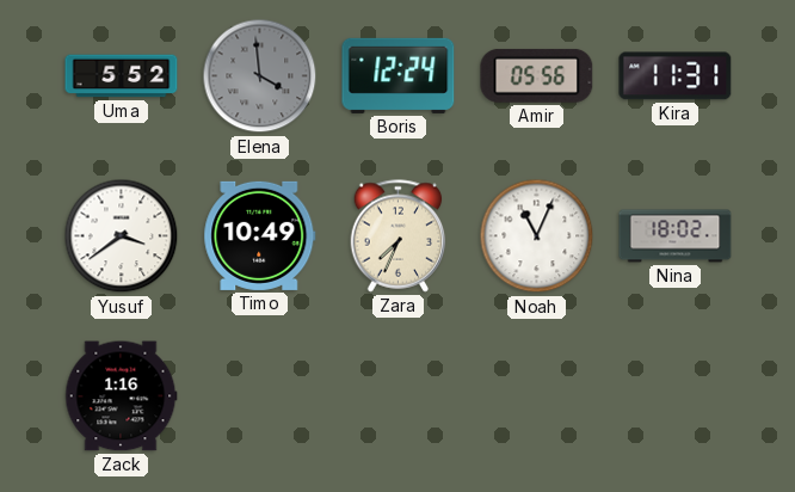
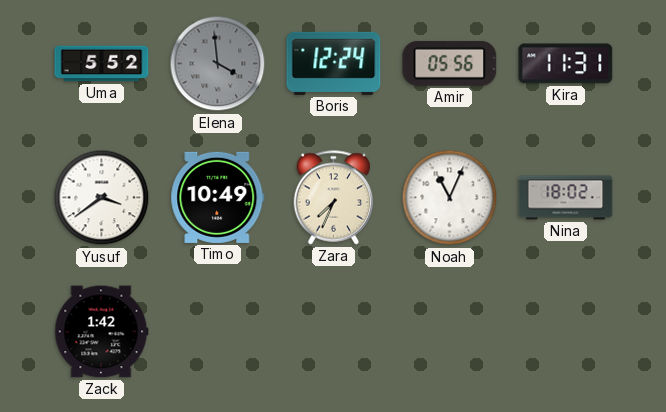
Zack: 1:16 -> 1:42 (101, 332)
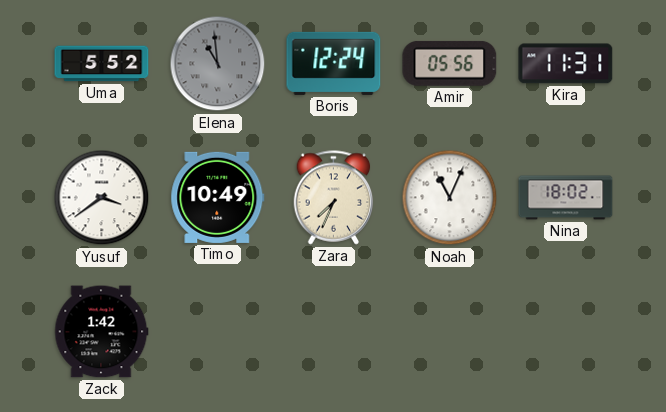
Elena: 3:59 -> 10:59 (218, 64)
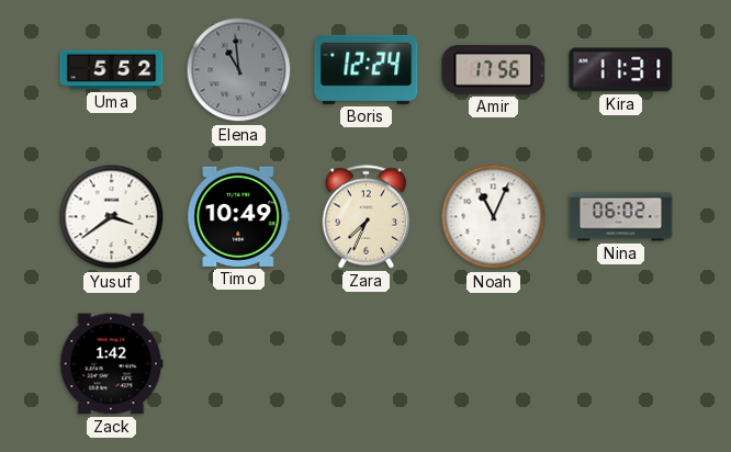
Amir: 05:56 -> 17:56 (494, 69)
Nina: 18:02 -> 06:02 (621, 217)
